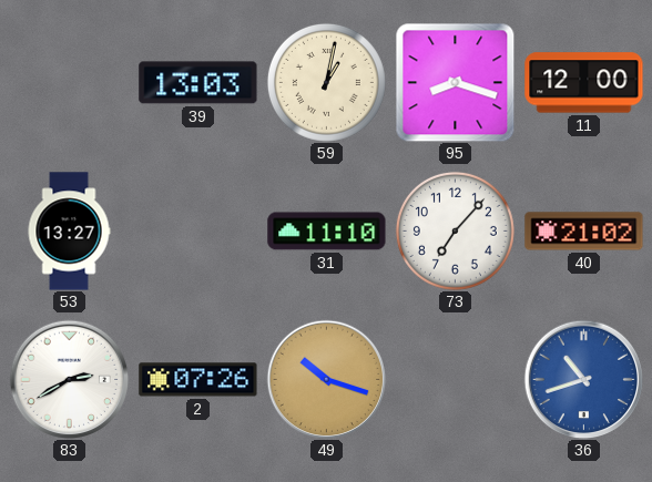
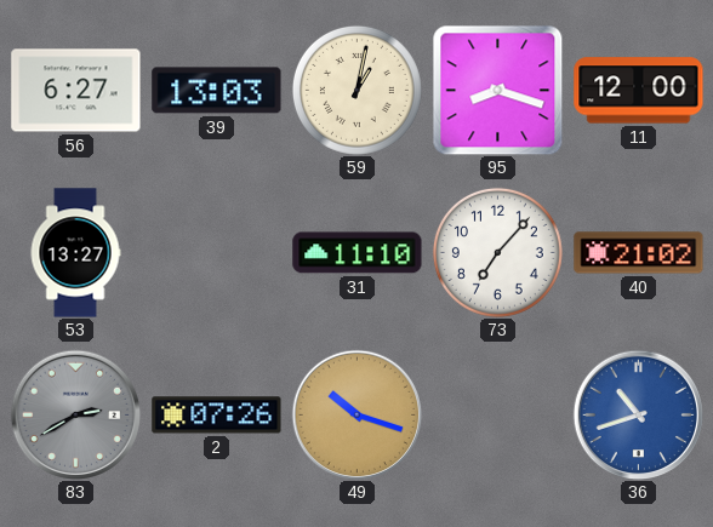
56: none -> 6:27 (76, 91)
83 dial: white -> grey (75, 414)
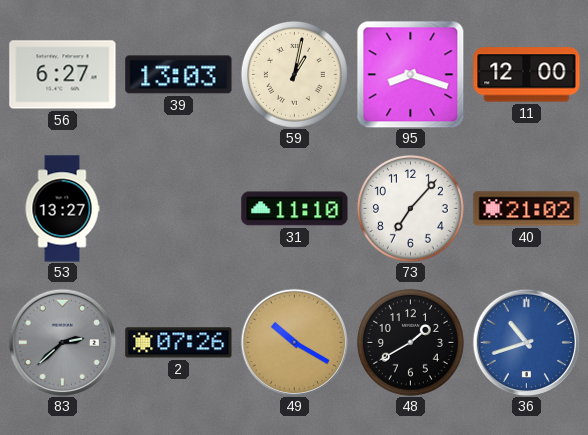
83: 2:40 -> 2:38 (62, 342)
49: 10:18 -> 10:20 (294, 342)
48: none -> 1:40 (410, 342)
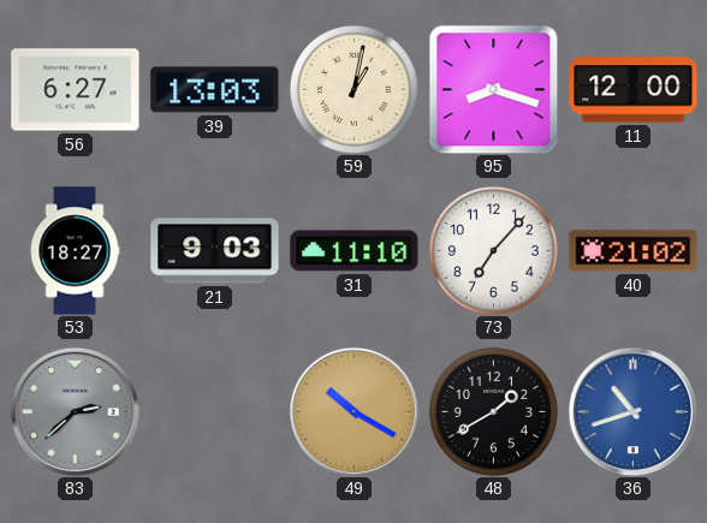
53: 13:27 -> 18:27 (75, 251)
21: none -> 9:03 (215, 251)
2: 07:26 -> none (179, 343)
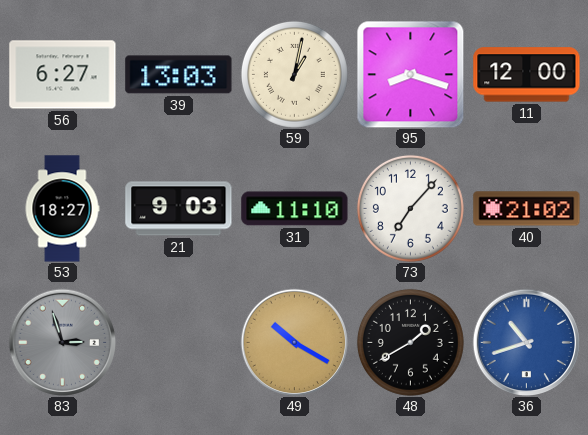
83: 2:38 -> 2:57 (62, 342)
